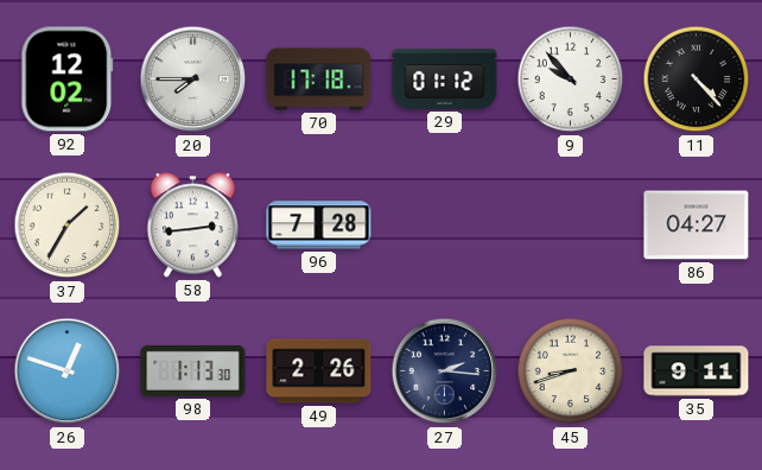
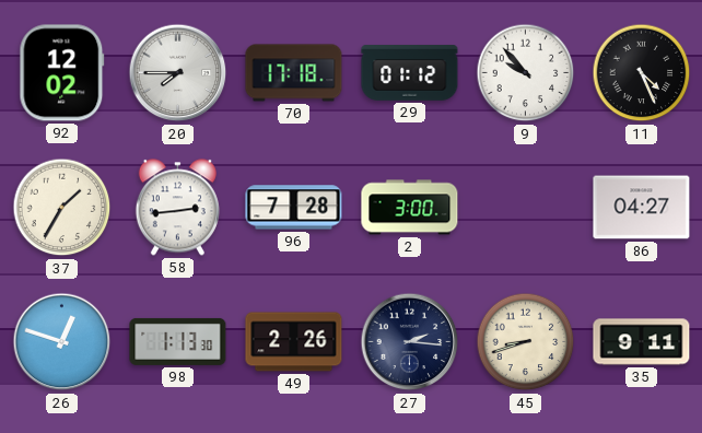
11: 4:23 -> 4:26 (642, 73)
2: none -> 3:00 (410, 208)
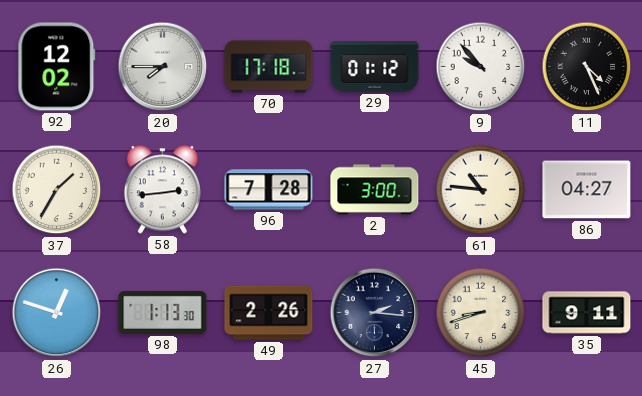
61: none -> 10:46 (481, 190)
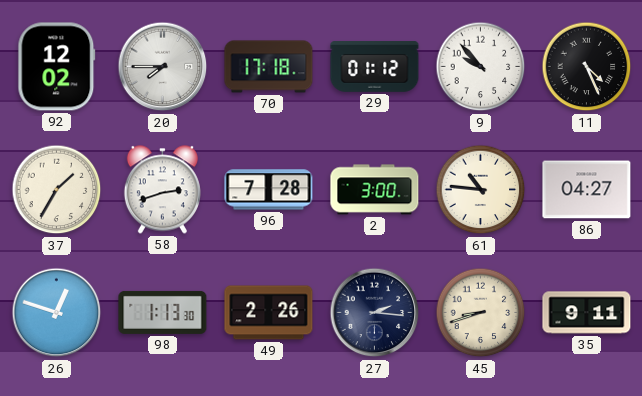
58: 2:44 -> 2:42 (162, 190)
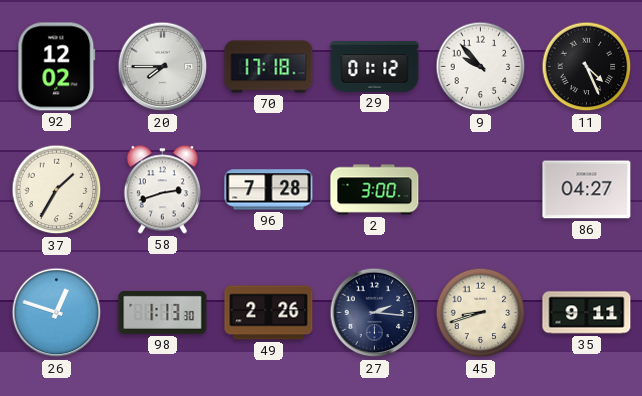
61: 10:46 -> none (481, 190)
